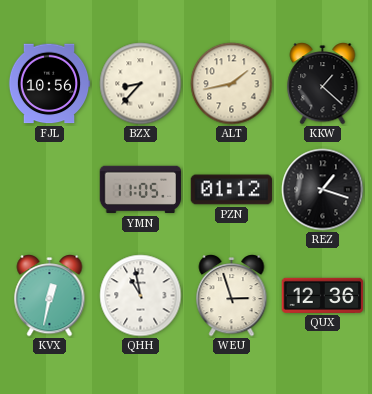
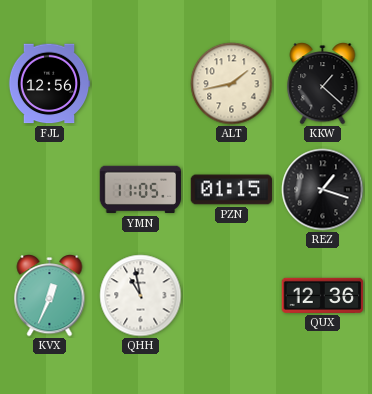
FJL: 10:56 -> 12:56 (49, 84)
BZX: 8:37 -> none (141, 84)
PZN: 01:12 -> 01:15 (232, 190)
KVX: 12:32 -> 12:34 (50, 296)
WEU: 2:57 -> none (232, 296)
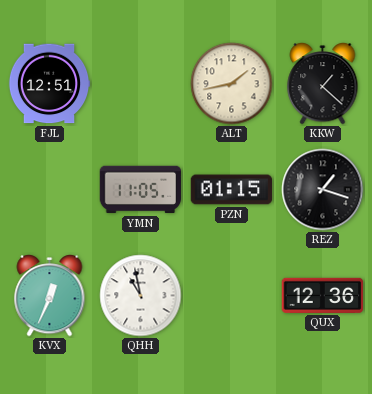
FJL: 12:56 -> 12:51 (49, 84)
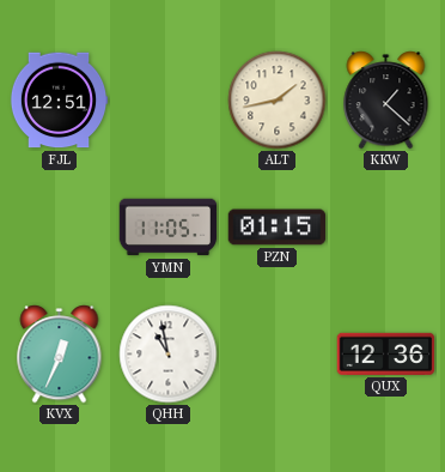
REZ: 1:18 -> none (323, 190)
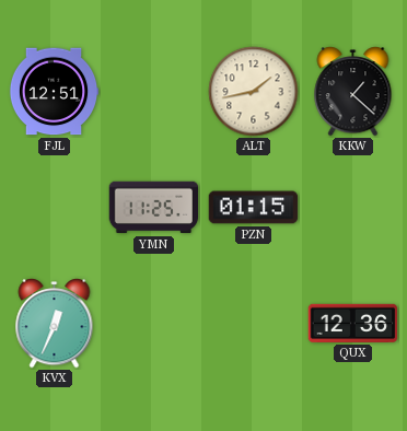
YMN: 11:05 -> 11:25 (154, 208)
QHH: 10:58 -> none (169, 355)
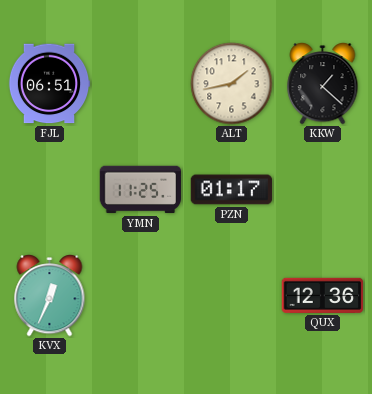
FJL: 12:51 -> 06:51 (49, 84)
PZN: 01:15 -> 01:17 (232, 190)
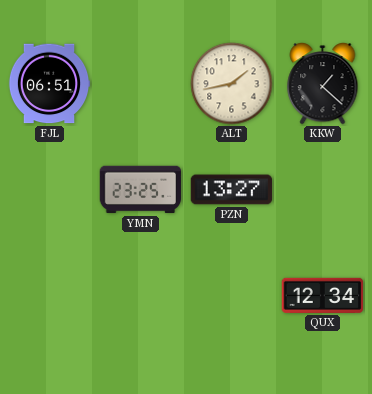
YMN: 11:25 -> 23:25 (141, 190)
PZN: 01:17 -> 13:27 (232, 190)
KVX: 12:34 -> none (50, 296)
QUX: 12:36 -> 12:34 (323, 295)
